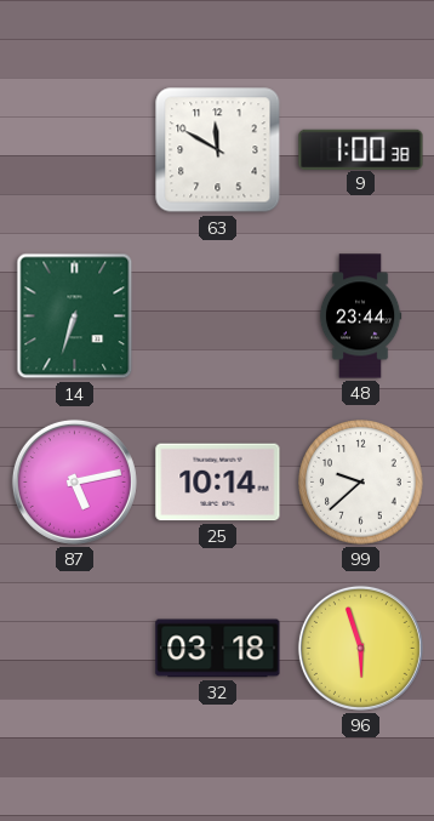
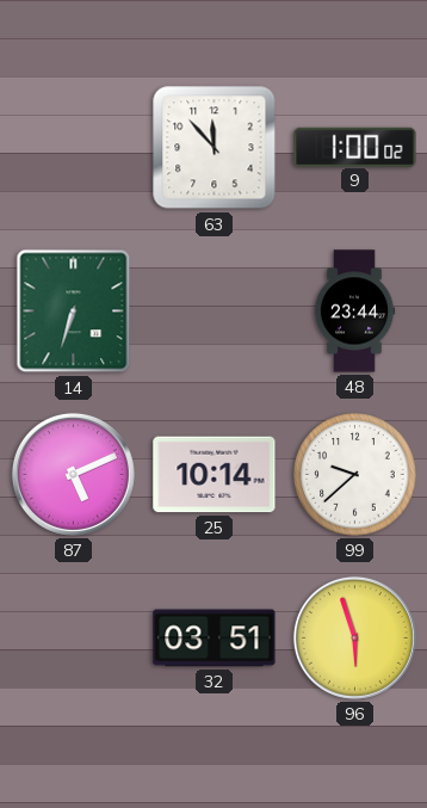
63: 11:50 -> 11:53 (215, 148)
9: 1:00:38 -> 1:00:02 (355, 147)
87: 5:13 -> 5:11 (73, 474)
32: 03:18 -> 03:51 (215, 639)
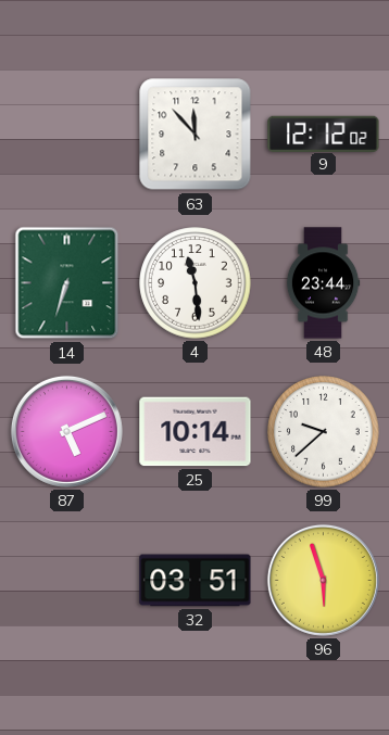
9: 1:00 -> 12:12 (324, 134)
4: none -> 11:29 (196, 283)
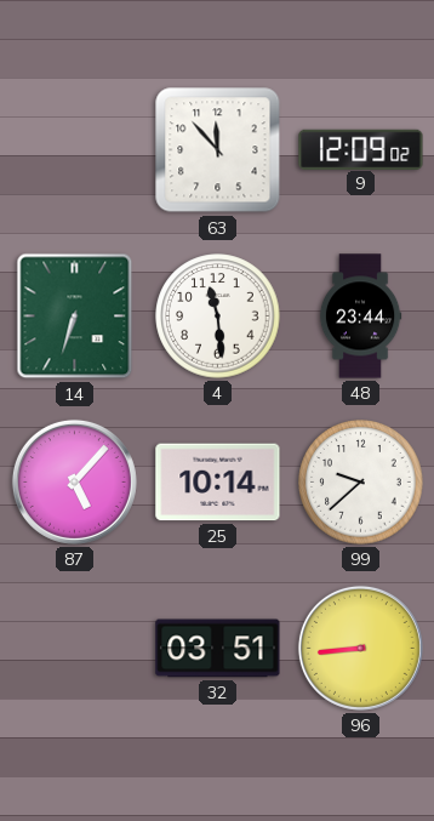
9: 12:12 -> 12:09 (361, 149)
87: 5:11 -> 5:07 (74, 481)
96: 5:57 -> 8:44 (360, 648)
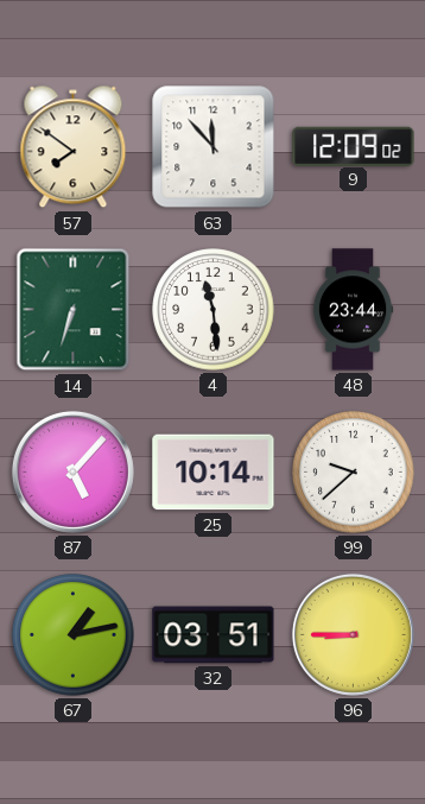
57: none -> 7:51 (74, 147)
67: none -> 1:13 (74, 635)
96: 8:44 -> 8:45 (353, 634)
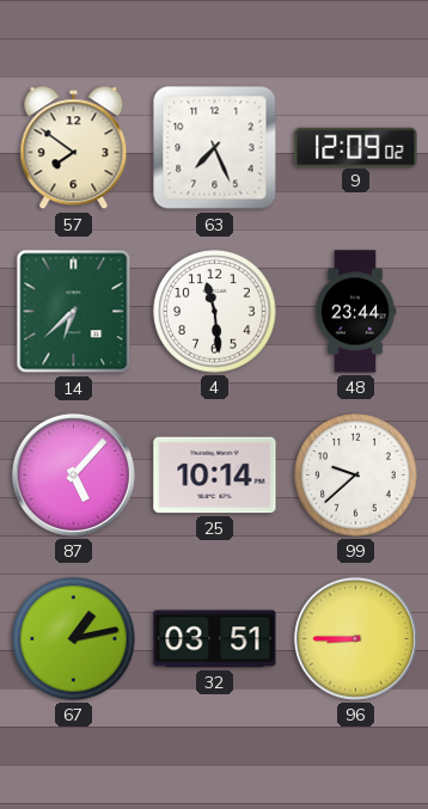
63: 11:53 -> 7:26 (215, 148)
14: 6:33 -> 6:38 (74, 312)
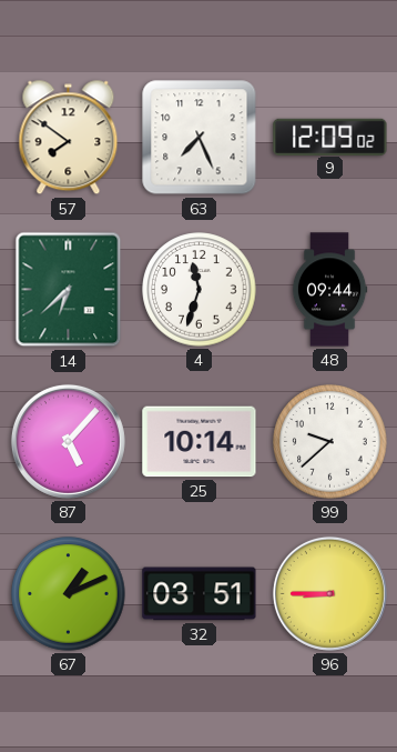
4: 11:29 -> 11:33 (200, 290)
48: 23:44 -> 09:44 (329, 290)
67: 1:13 -> 1:11 (69, 594)
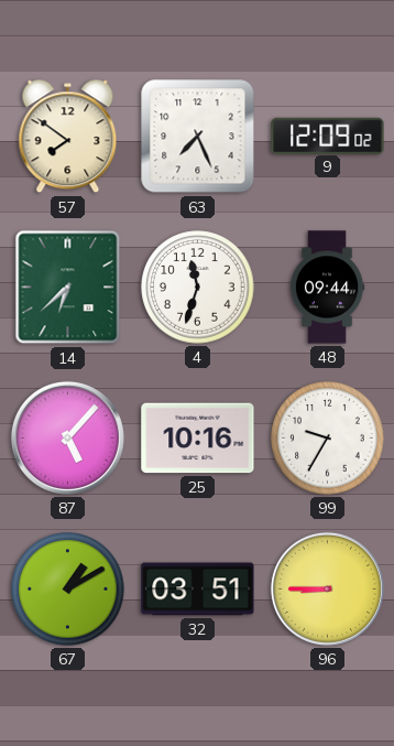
25: 10:14 -> 10:16 (198, 439)
99: 9:38 -> 9:35 (328, 439)
67: 1:11 -> 1:10 (68, 590)
